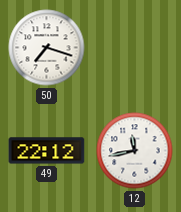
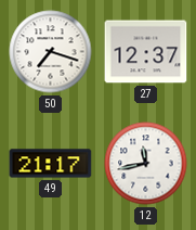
27: none -> 12:37 (146, 52)
49: 22:12 -> 21:17 (51, 164)
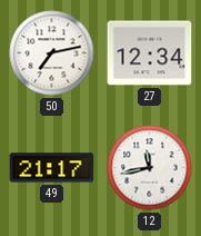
50: 7:18 -> 7:13 (52, 53)
27: 12:37 -> 12:34 (150, 53)
